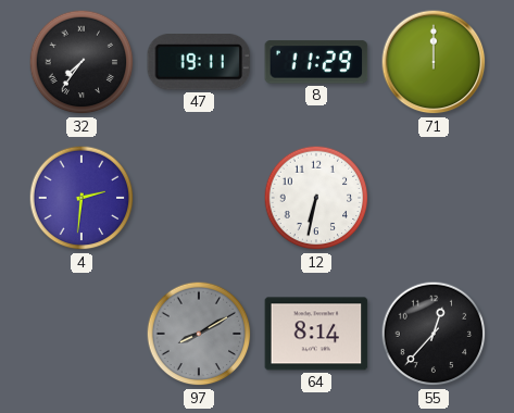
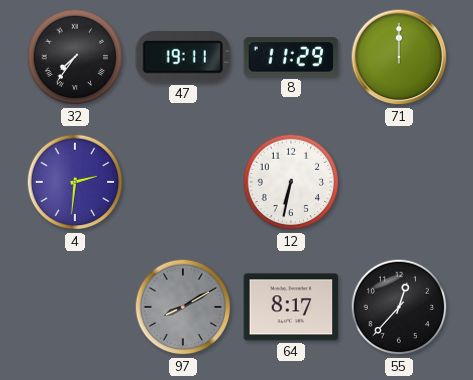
64: 8:14 -> 8:17 (291, 307)
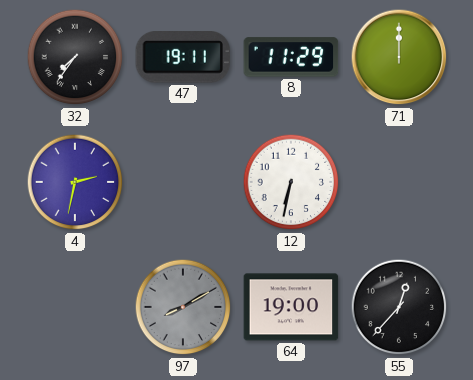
4: 2:31 -> 2:32 (75, 182)
64: 8:17 -> 19:00 (291, 307)
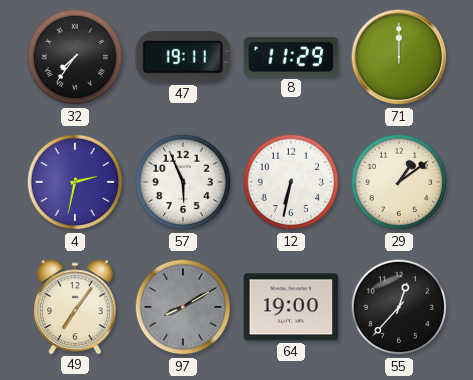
57: none -> 5:56 (183, 182)
29: none -> 1:09 (399, 182)
49: none -> 7:06 (76, 307)
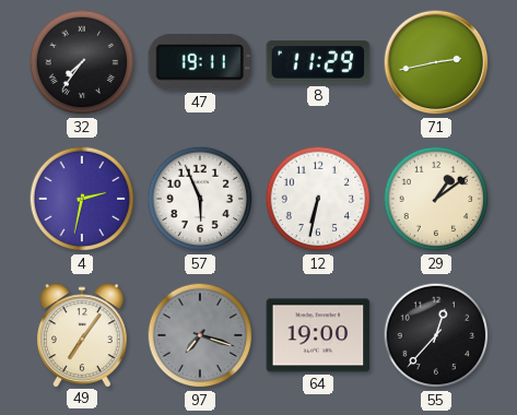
71: 12:00 -> 2:43 (436, 62)
97: 8:10 -> 7:18 (200, 335)
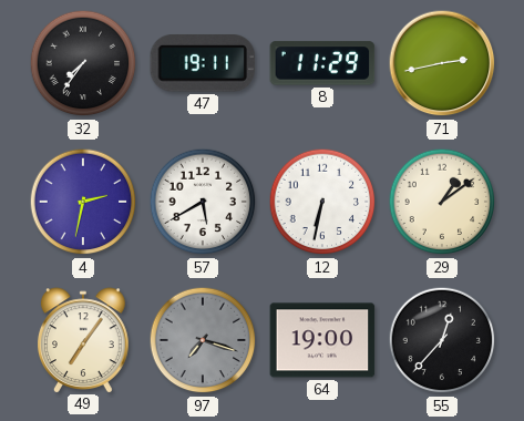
57: 5:56 -> 5:40 (203, 202)
